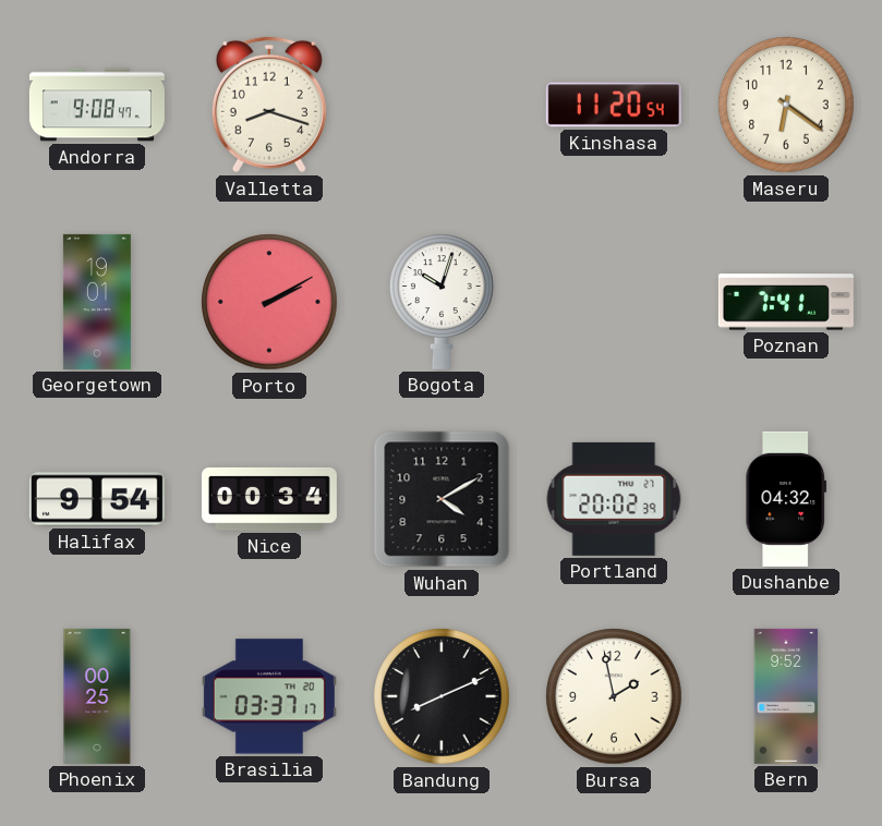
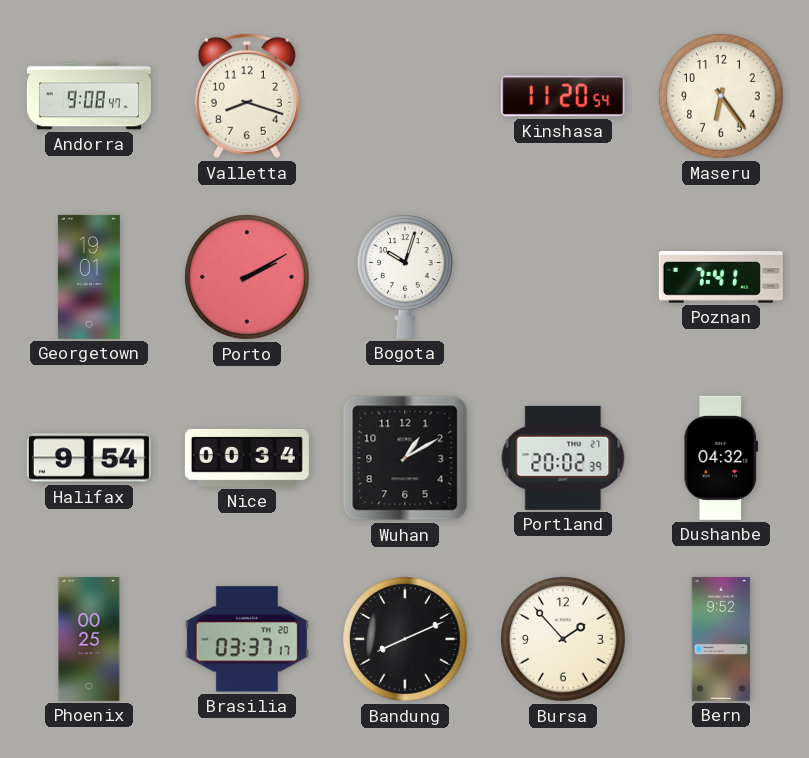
Maseru: 6:21 -> 6:24 (721, 96)
Wuhan: 4:10 -> 1:10 (405, 458)
Bursa: 1:58 -> 1:53 (563, 639)
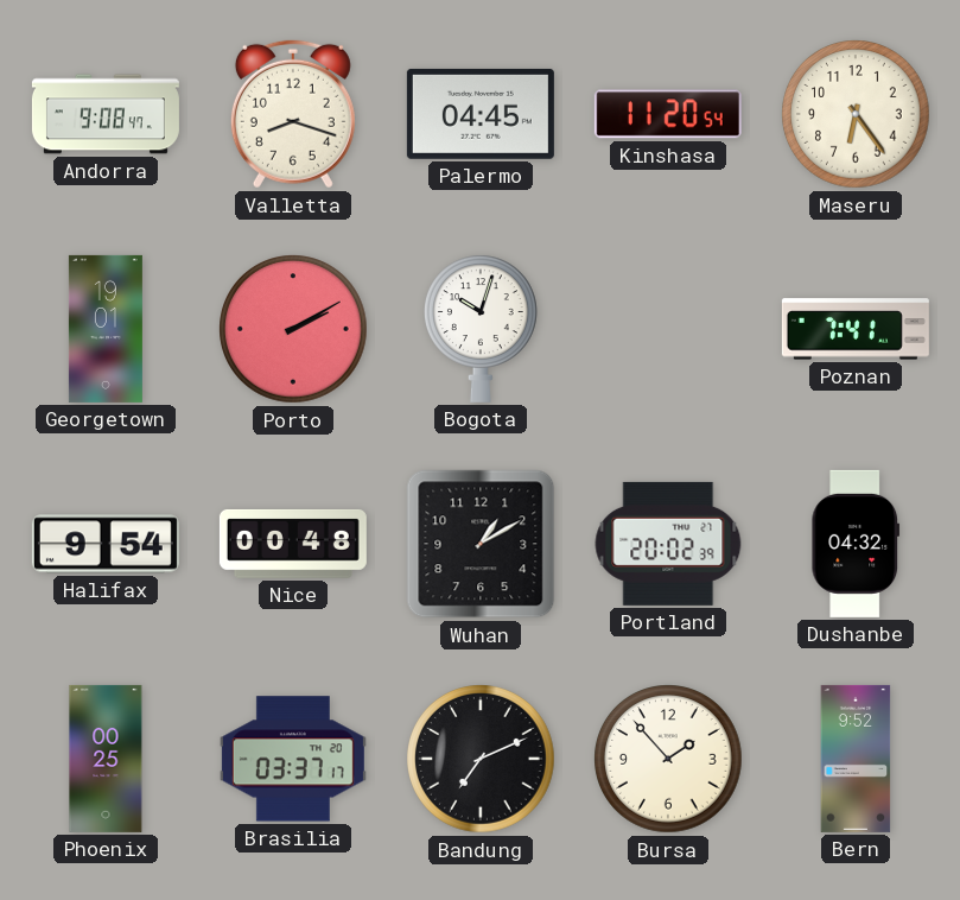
Palermo: none -> 04:45 (481, 114)
Nice: 00:34 -> 00:48 (293, 544)
Bandung: 8:11 -> 7:11 (481, 759)
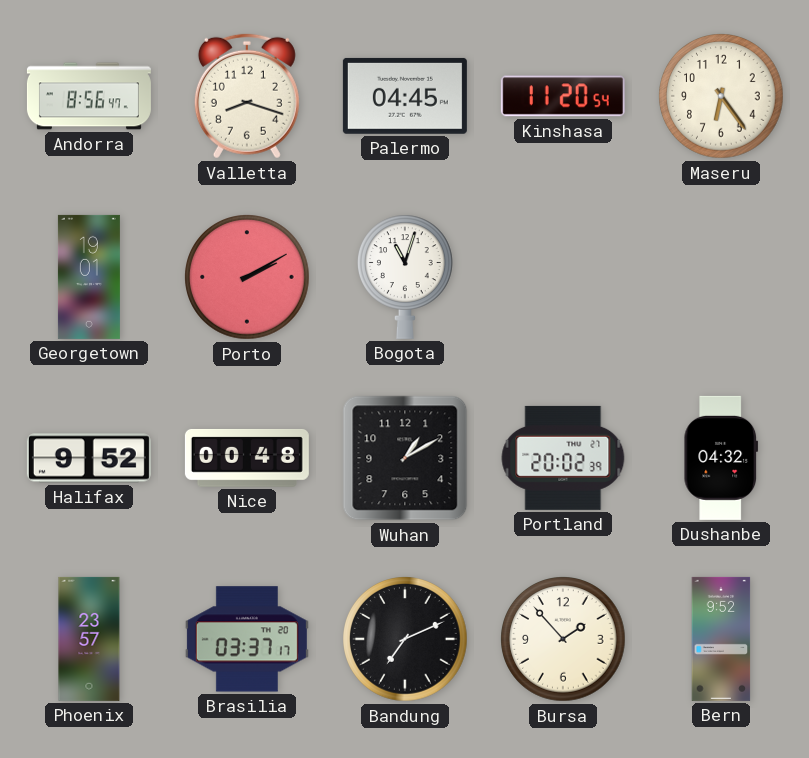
Andorra: 9:08 -> 8:56 (89, 96)
Bogota: 10:03 -> 11:03 (406, 277)
Poznan: 7:41 -> none (856, 329)
Halifax: 9:54 -> 9:52 (89, 458)
Phoenix: 00:25 -> 23:57 (89, 639)
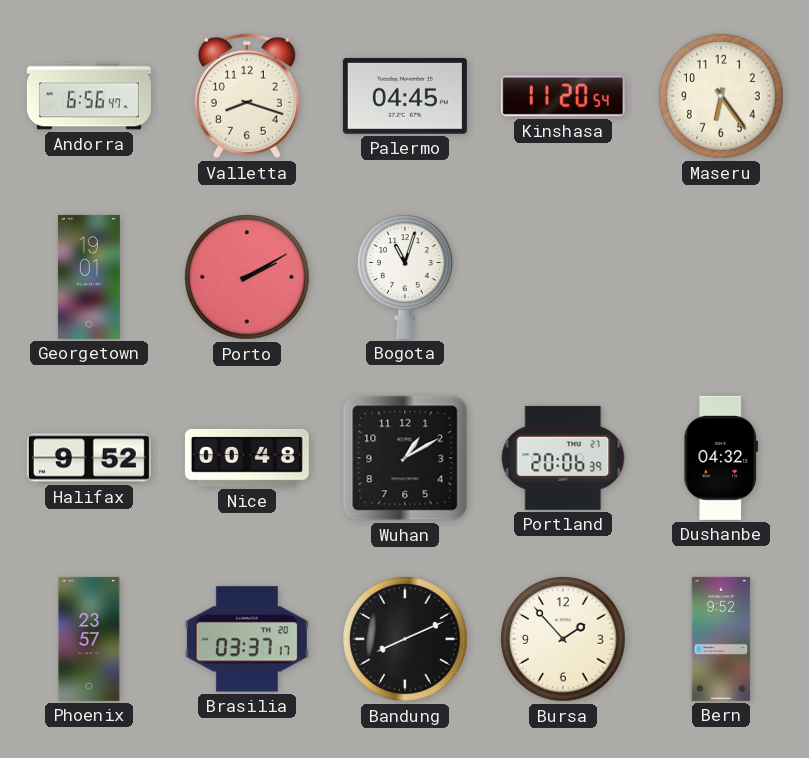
Andorra: 8:56 -> 6:56 (89, 96)
Portland: 20:02 -> 20:06 (563, 458)
Bandung: 7:11 -> 8:11 (405, 639)
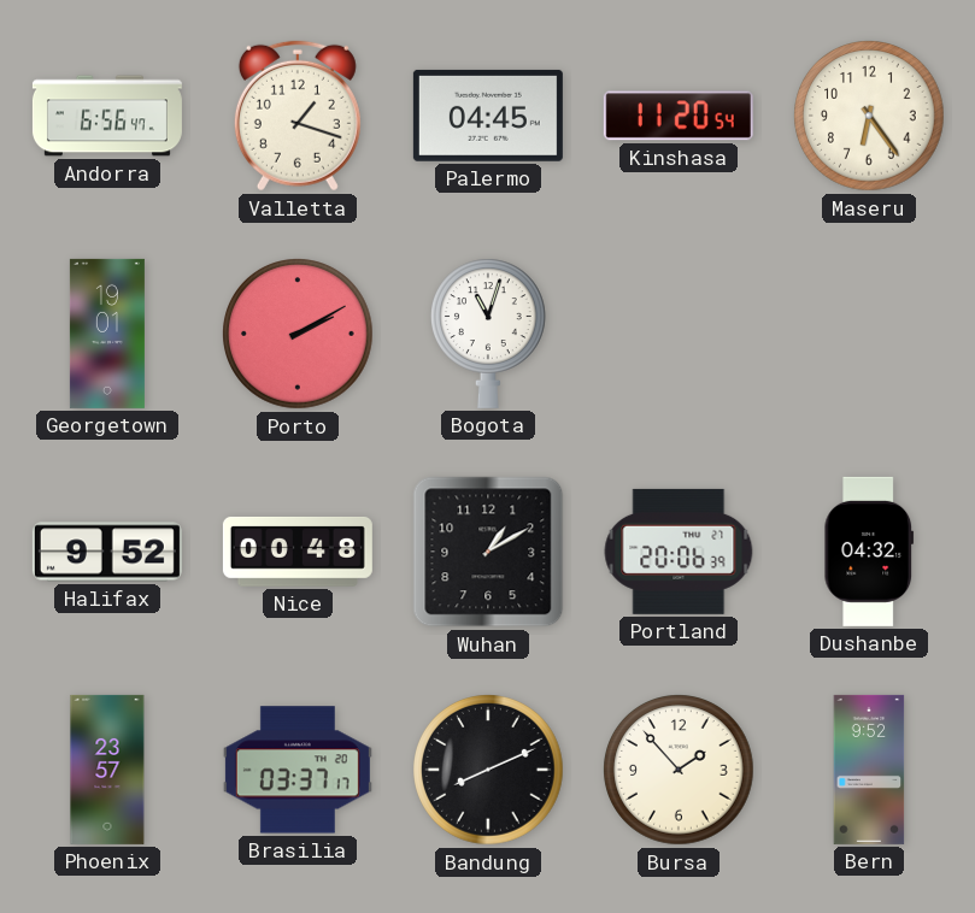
Valletta: 8:18 -> 1:18 (298, 116)
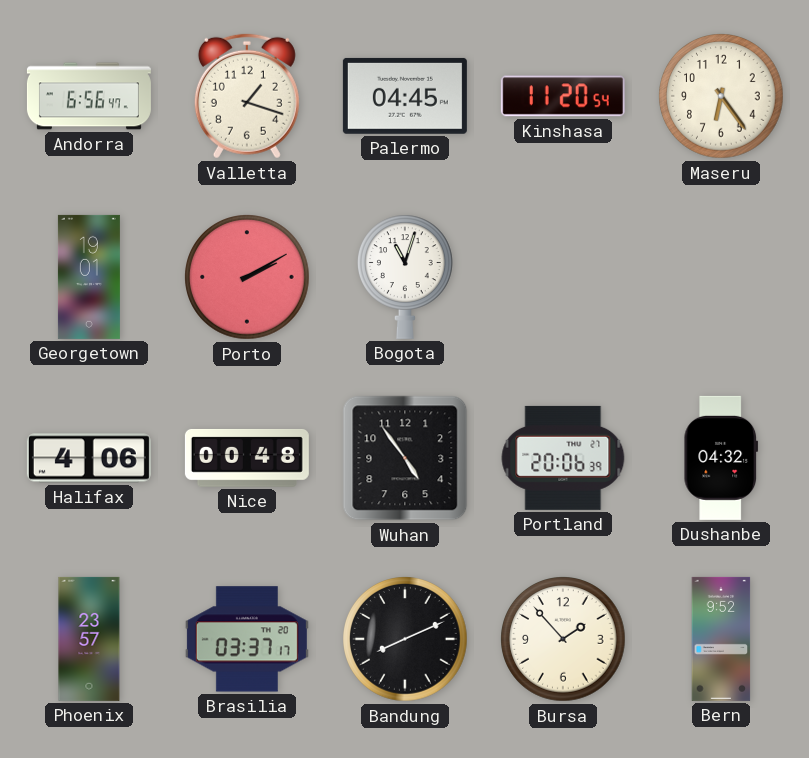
Halifax: 9:52 -> 4:06 (89, 458)
Wuhan: 1:10 -> 4:54 (405, 458)
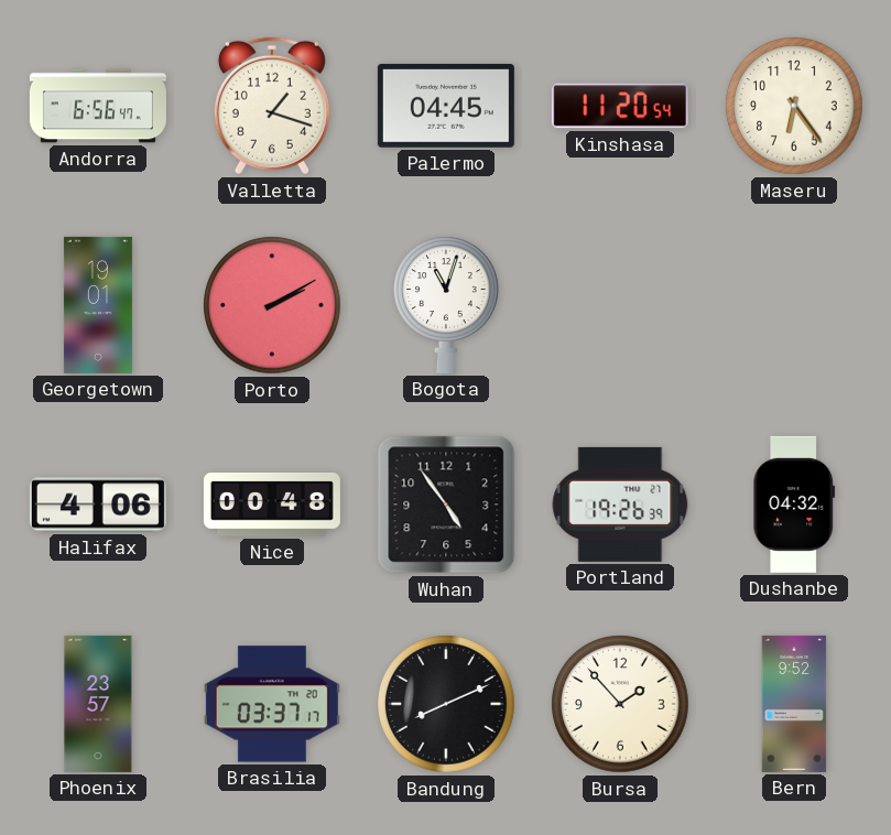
Portland: 20:06 -> 19:26 (620, 505)
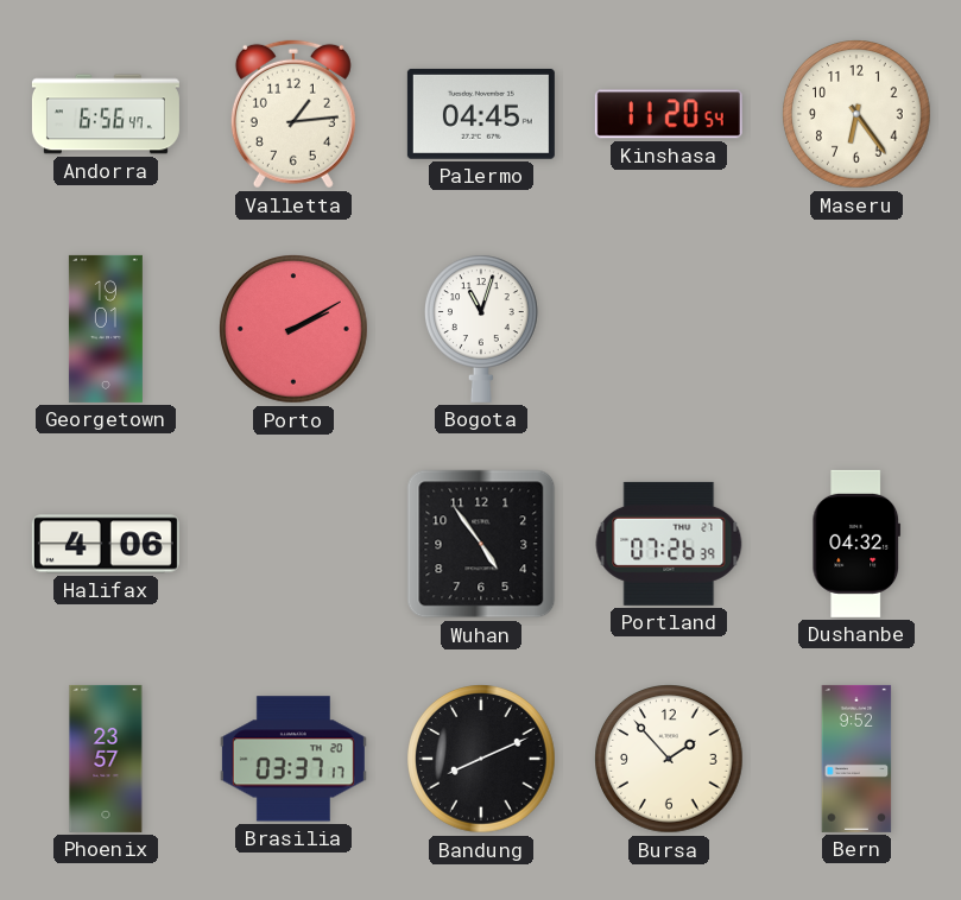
Valletta: 1:18 -> 1:14 (293, 114)
Nice: 00:48 -> none (272, 505)
Portland: 19:26 -> 07:26 (669, 544)
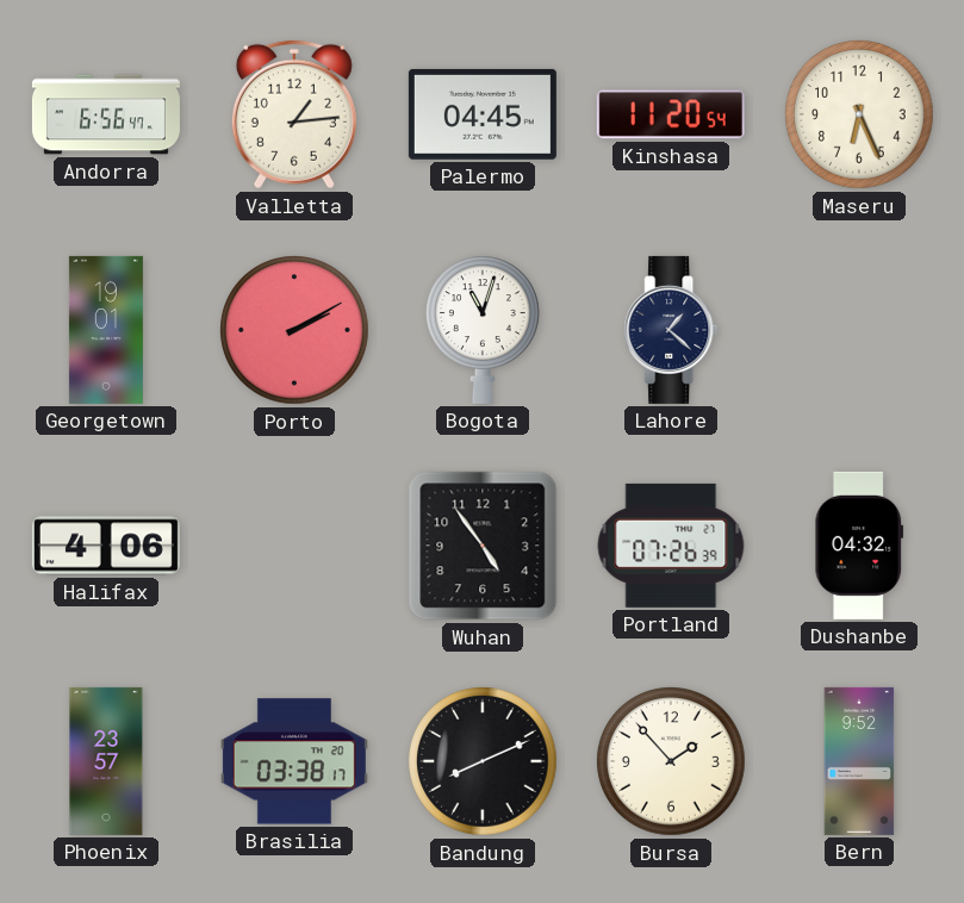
Maseru: 6:24 -> 6:26 (859, 114)
Lahore: none -> 1:22 (671, 330)
Brasilia: 03:37 -> 03:38 (294, 761)
